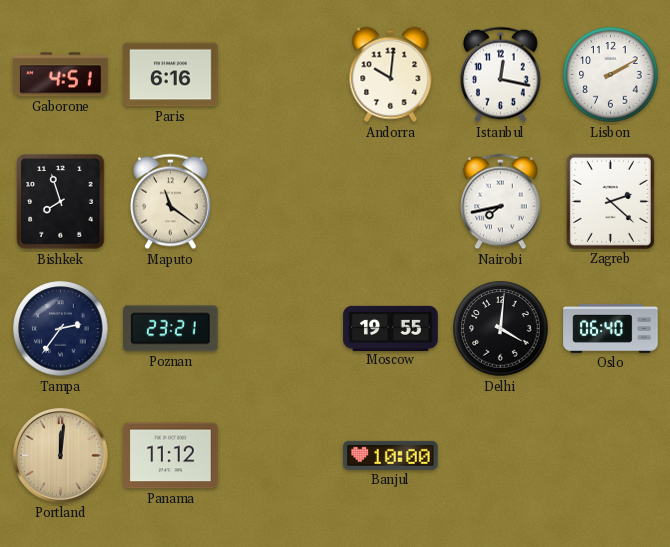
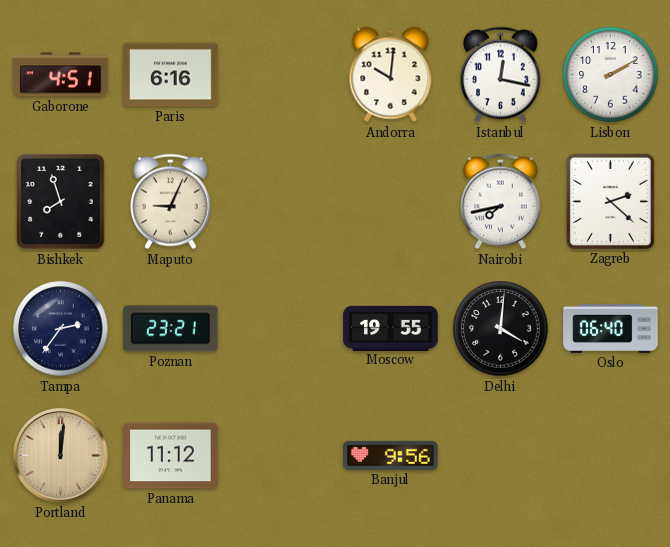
Maputo: 11:21 -> 9:04 (171, 202)
Banjul: 10:00 -> 9:56 (391, 455)
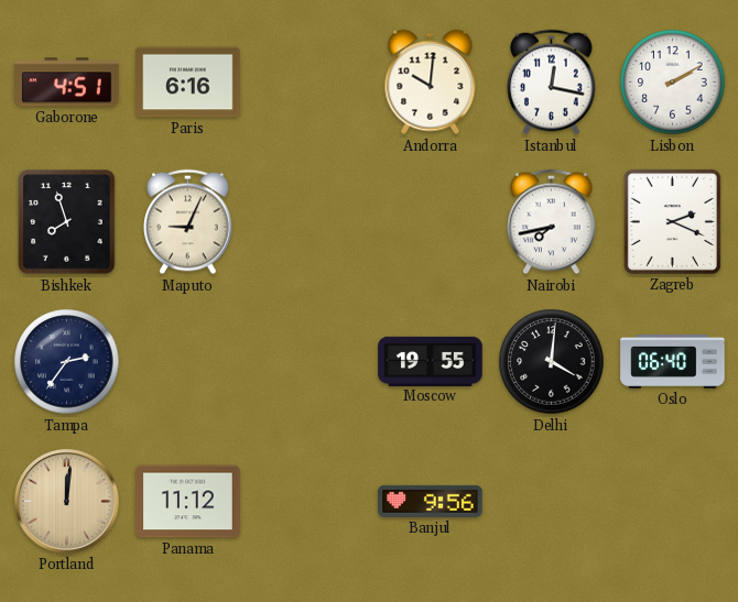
Zagreb: 2:22 -> 2:19 (672, 221)
Poznan: 23:21 -> none (171, 329)
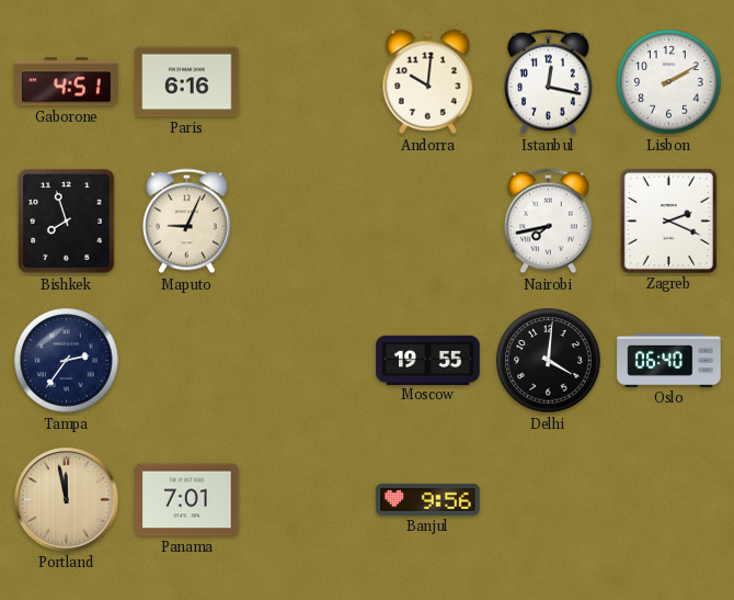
Portland: 12:01 -> 11:58 (67, 500)
Panama: 11:12 -> 7:01 (187, 500)
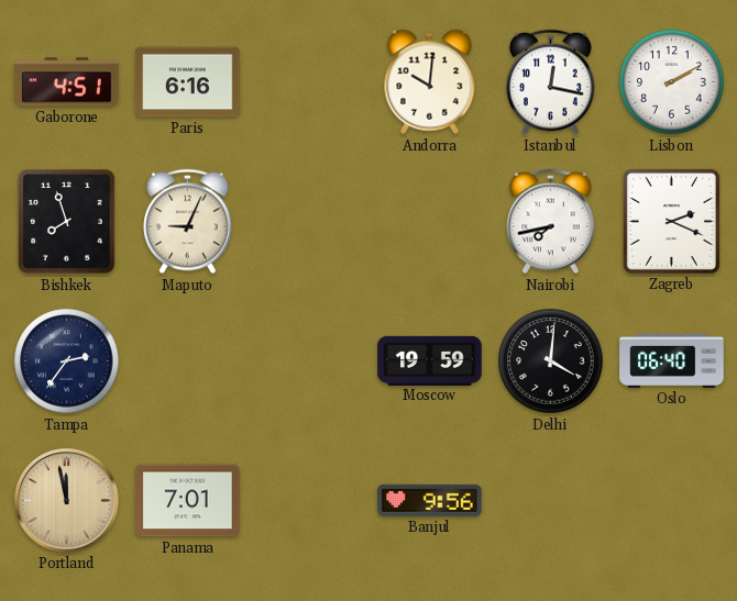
Moscow: 19:55 -> 19:59 (430, 360)
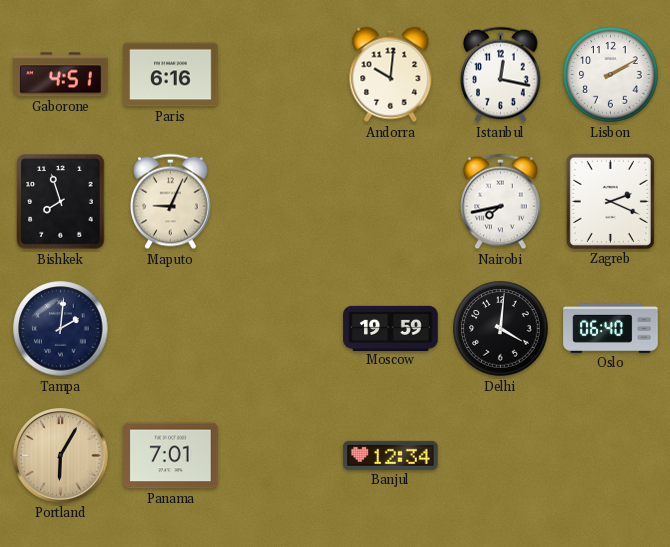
Tampa: 2:36 -> 2:01 (61, 329)
Portland: 11:58 -> 6:05 (61, 456)
Banjul: 9:56 -> 12:34 (391, 455)
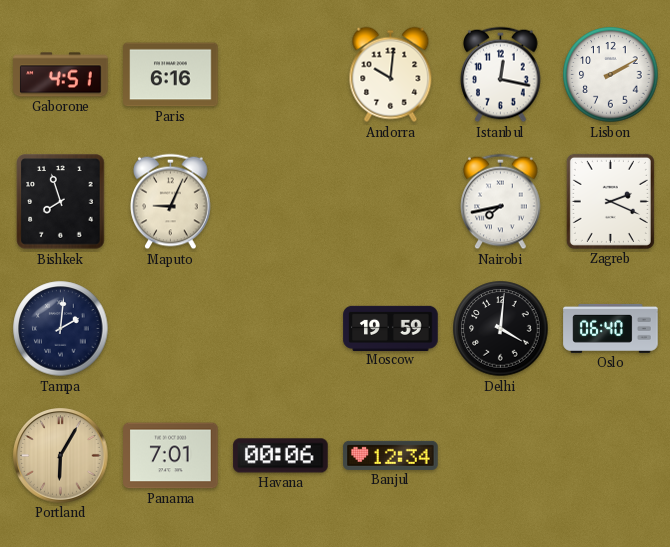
Havana: none -> 00:06 (281, 456)
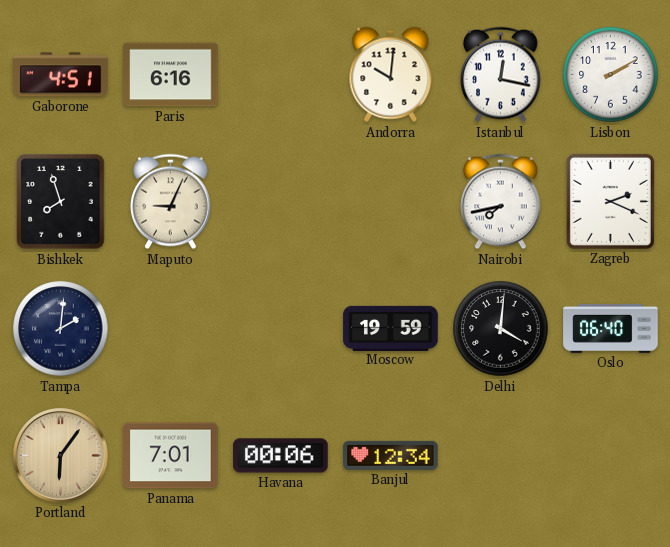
Portland: 6:05 -> 6:06 (61, 456)
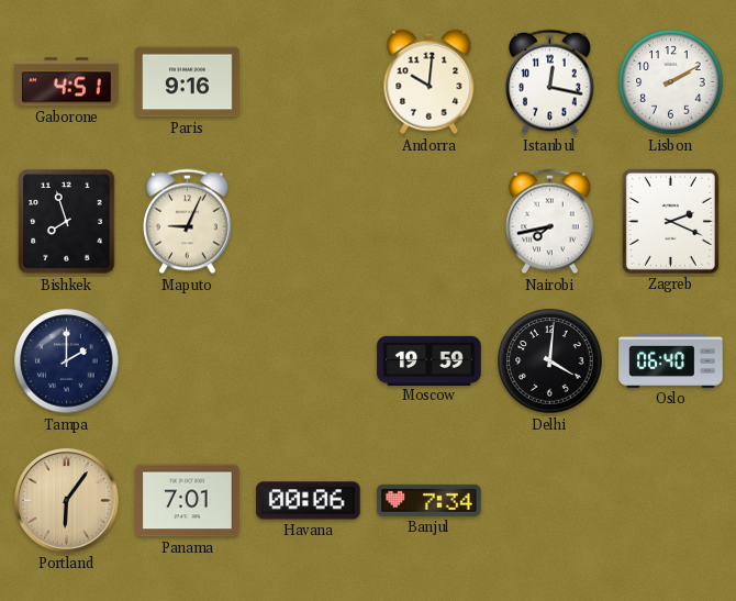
Paris: 6:16 -> 9:16 (188, 82)
Tampa: 2:01 -> 2:00 (67, 361)
Banjul: 12:34 -> 7:34 (430, 500)
